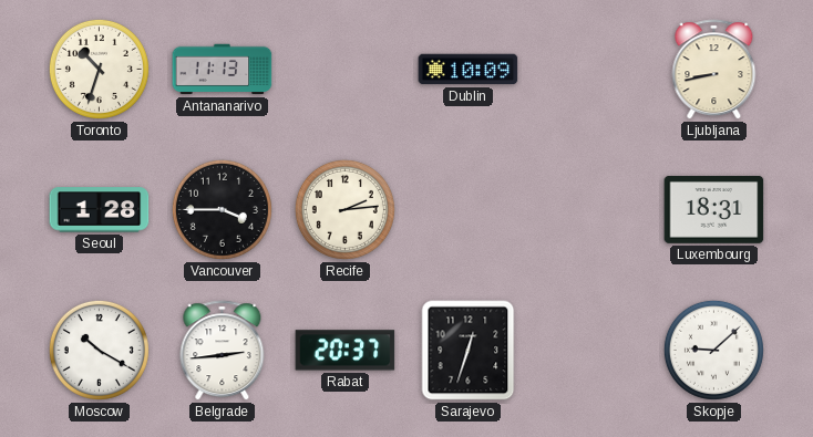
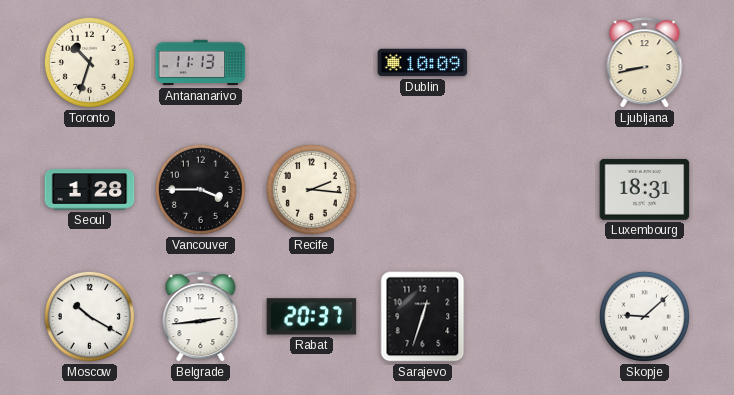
Recife: 2:14 -> 2:16 (311, 189)
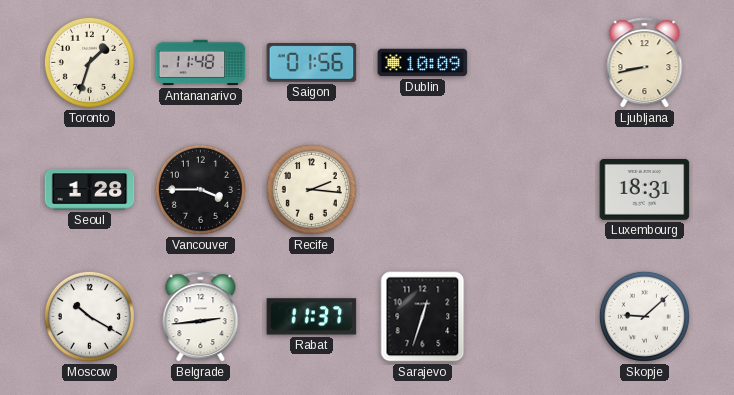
Toronto: 10:33 -> 1:33 (89, 62)
Antananarivo: 11:13 -> 11:48 (201, 63)
Saigon: none -> 01:56 (312, 63)
Rabat: 20:37 -> 11:37 (312, 317)
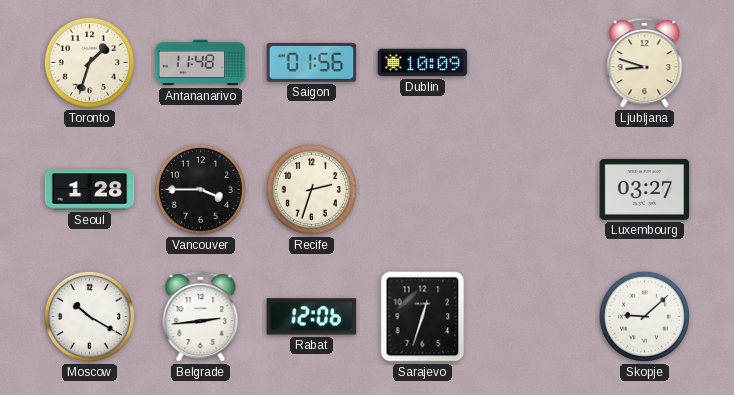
Ljubljana: 8:43 -> 8:48 (645, 63)
Recife: 2:16 -> 2:33 (311, 189)
Luxembourg: 18:31 -> 03:27 (645, 189)
Rabat: 11:37 -> 12:06 (312, 317)
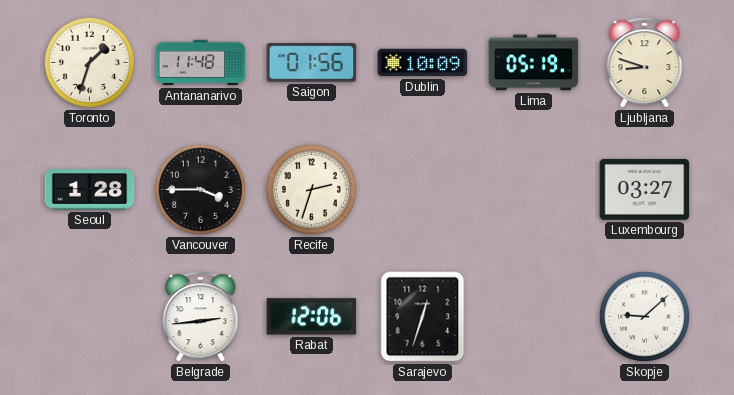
Lima: none -> 05:19 (534, 63)
Moscow: 10:20 -> none (89, 316)
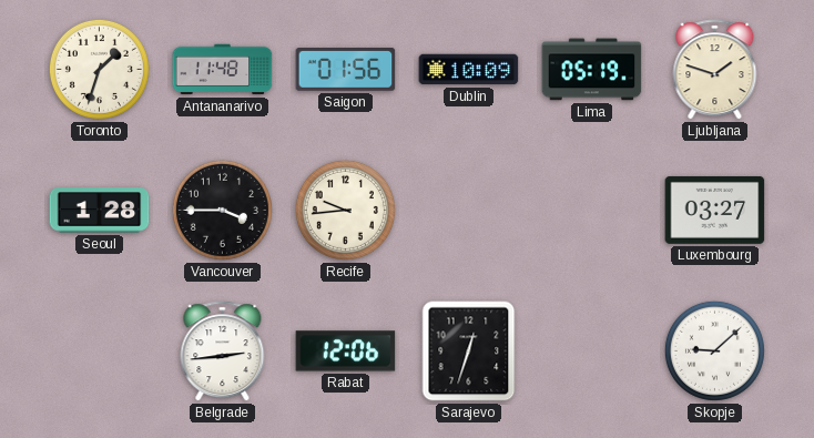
Ljubljana: 8:48 -> 1:48 (715, 70)
Recife: 2:33 -> 9:44 (345, 210)
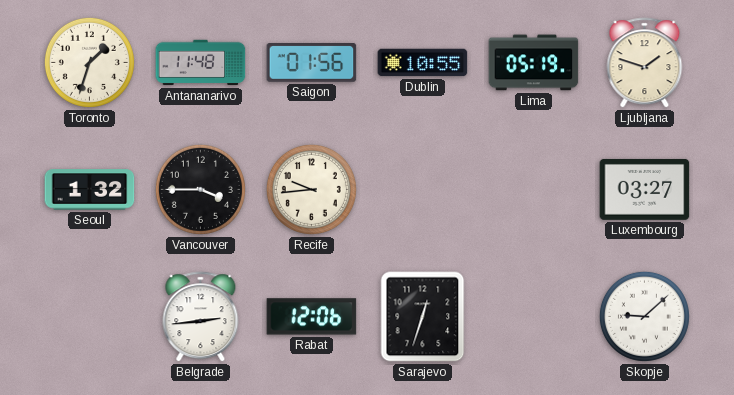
Dublin: 10:09 -> 10:55 (423, 63)
Seoul: 1:28 -> 1:32 (90, 190)
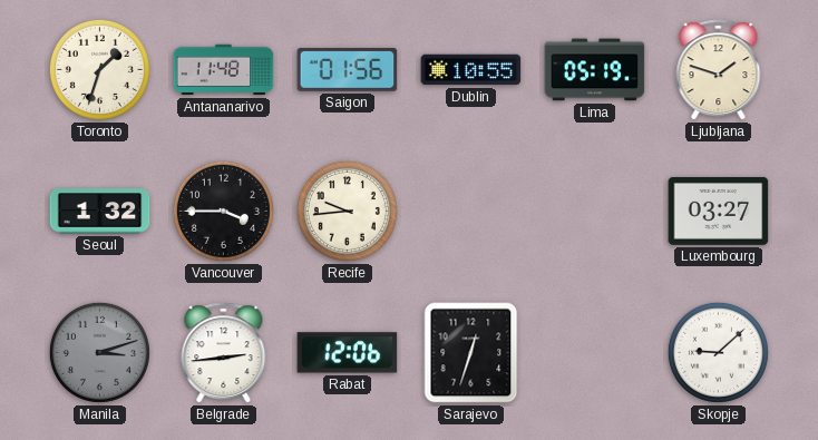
Manila: none -> 3:12 (99, 352)
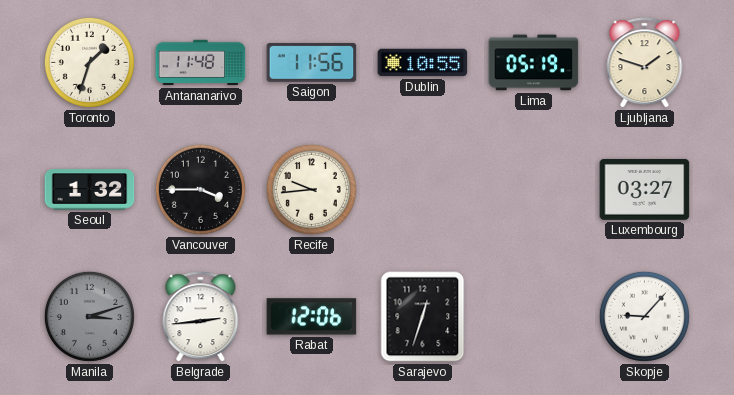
Saigon: 01:56 -> 11:56 (312, 63)
Skopje: 9:08 -> 9:07 (644, 316)
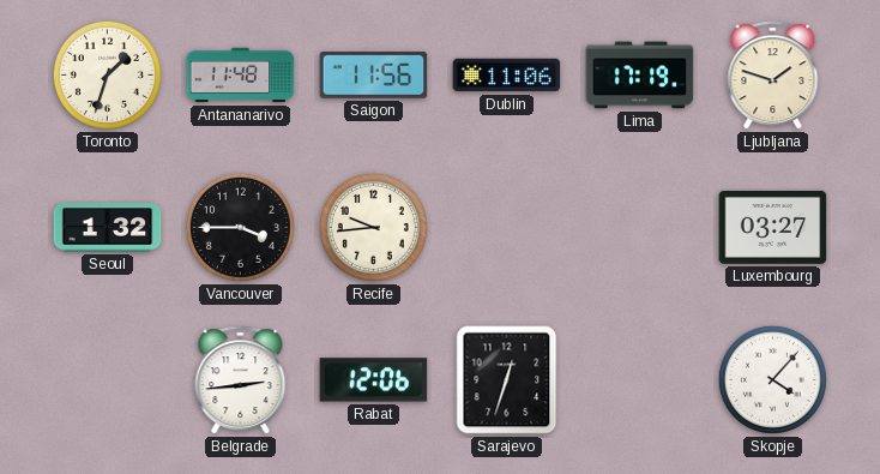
Dublin: 10:55 -> 11:06 (507, 76)
Lima: 05:19 -> 17:19 (640, 76)
Manila: 3:12 -> none (89, 316)
Skopje: 9:07 -> 4:07 (772, 379)
